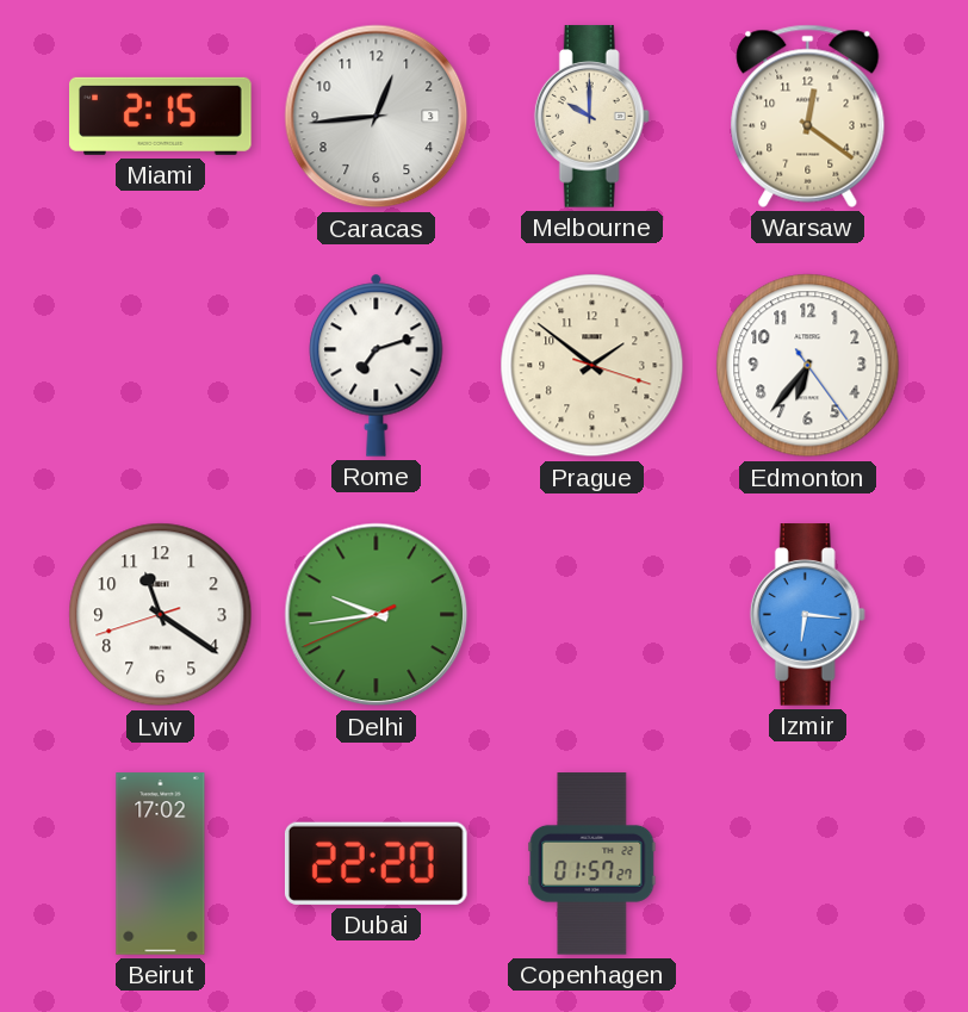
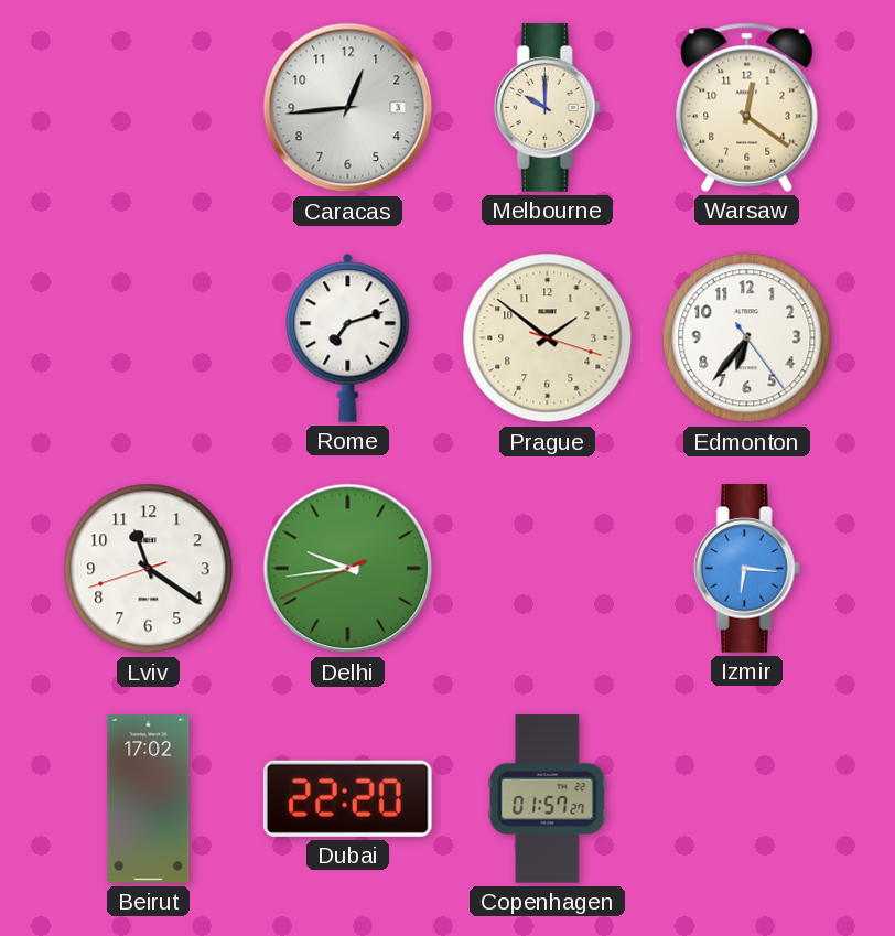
Miami: 2:15 -> none (161, 116)
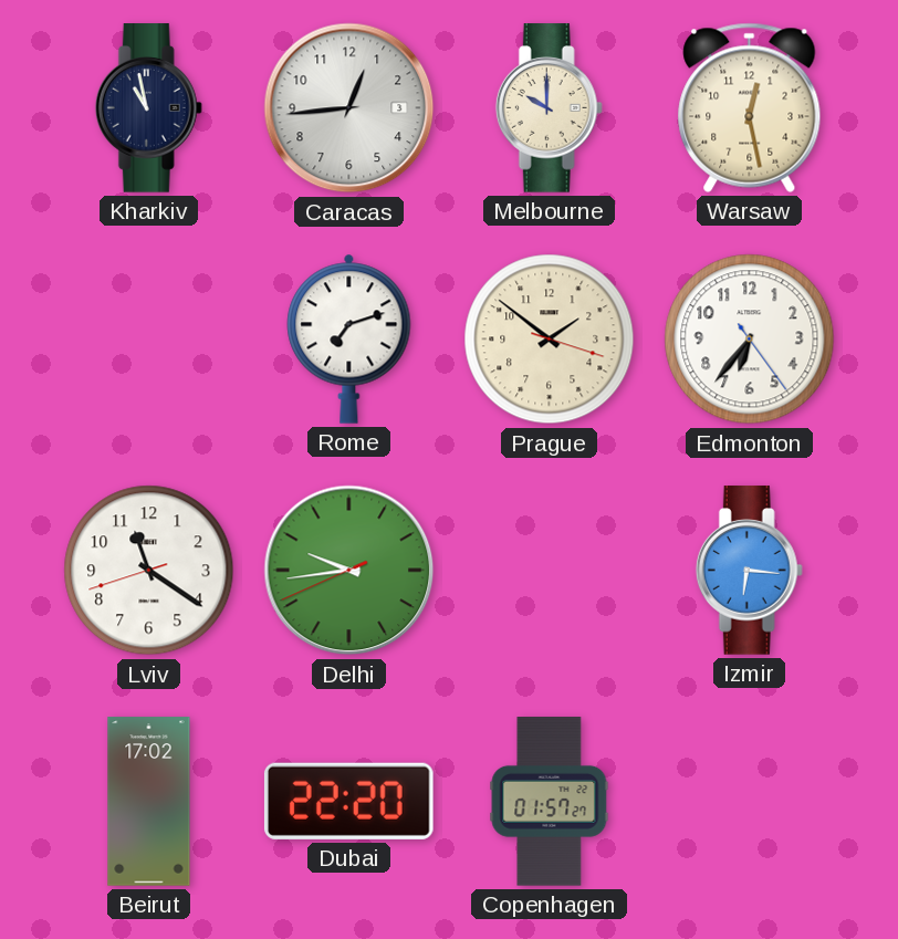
Kharkiv: none -> 10:58 (148, 108)
Warsaw: 12:21 -> 12:28 (750, 107)
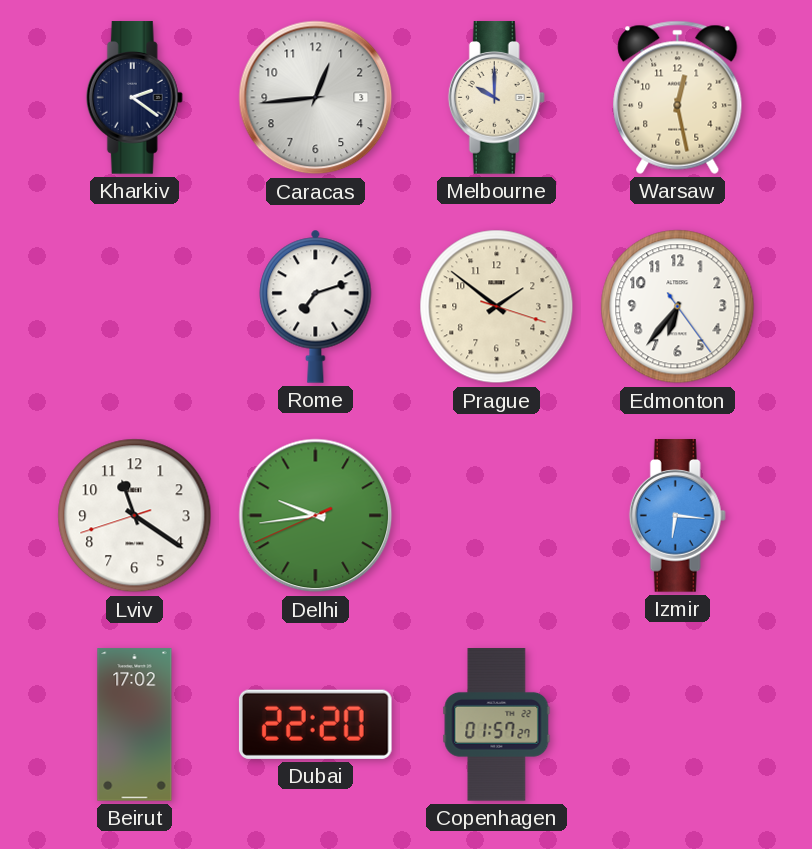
Kharkiv: 10:58 -> 2:21 (134, 98)
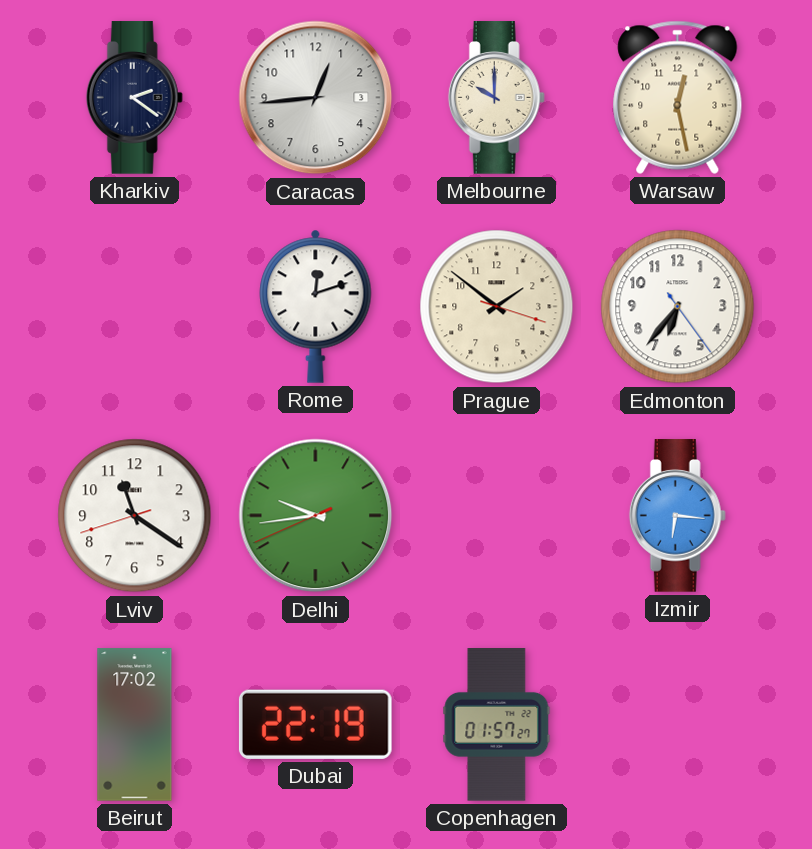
Rome: 7:12 -> 12:12 (316, 306)
Dubai: 22:20 -> 22:19 (315, 724)
